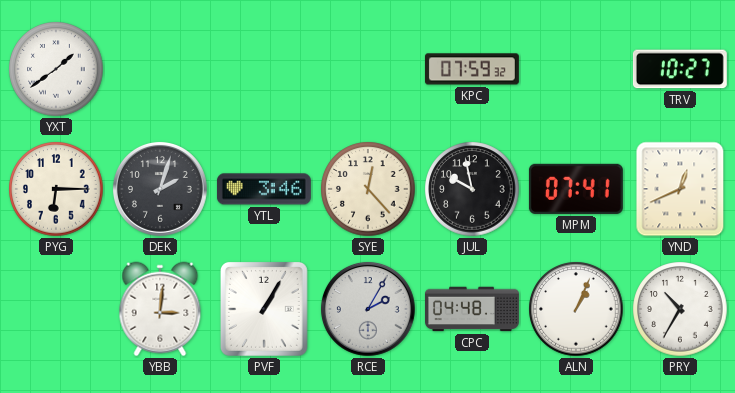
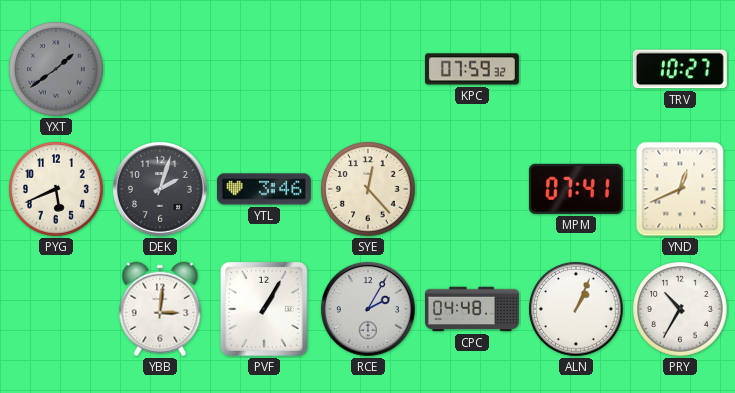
YXT dial: white -> grey (56, 69)
PYG: 6:15 -> 5:41 (56, 189)
JUL: 9:58 -> none (472, 189)
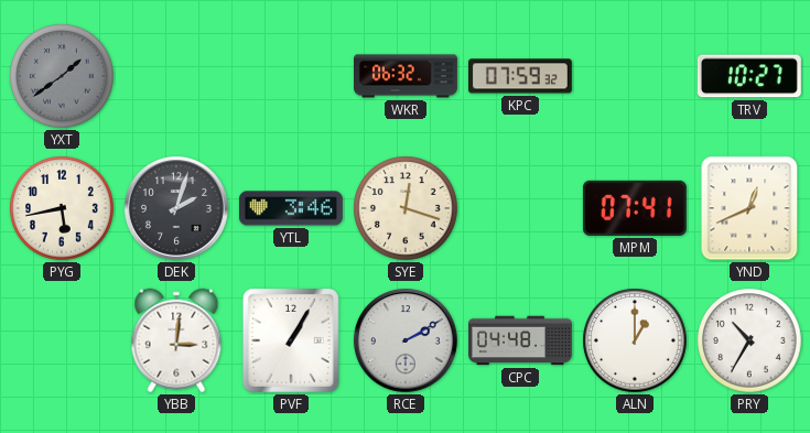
WKR: none -> 06:32 (407, 76)
PYG: 5:41 -> 5:43 (62, 208)
SYE: 12:23 -> 12:18 (406, 208)
RCE: 2:05 -> 2:10 (406, 340)
ALN: 1:04 -> 1:00 (635, 340)
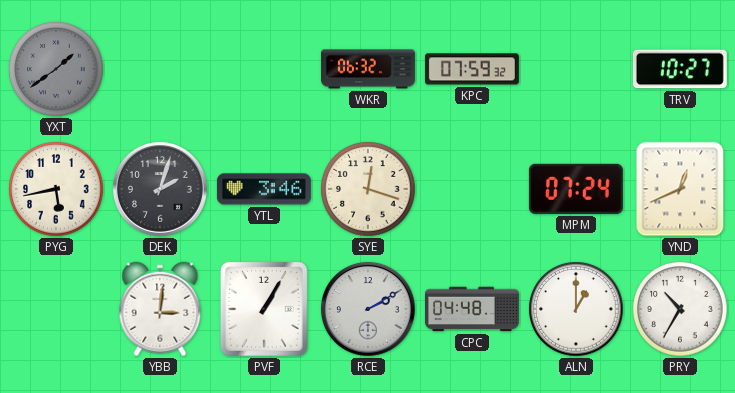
MPM: 07:41 -> 07:24 (576, 189)
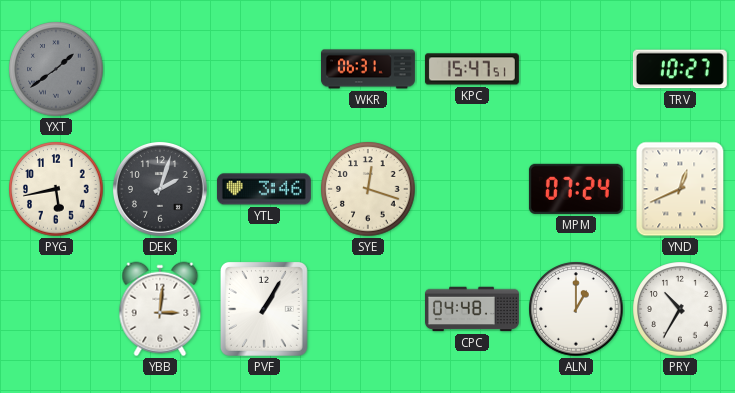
WKR: 06:32 -> 06:31 (369, 69)
KPC: 07:59 -> 15:47 (472, 69)
RCE: 2:10 -> none (368, 309)
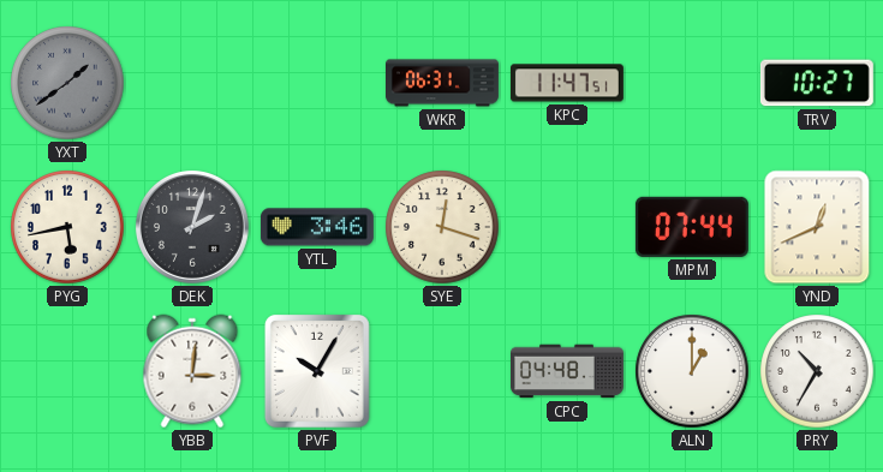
KPC: 15:47 -> 11:47 (567, 83)
MPM: 07:24 -> 07:44 (692, 227)
PVF: 1:05 -> 10:05 (317, 371)
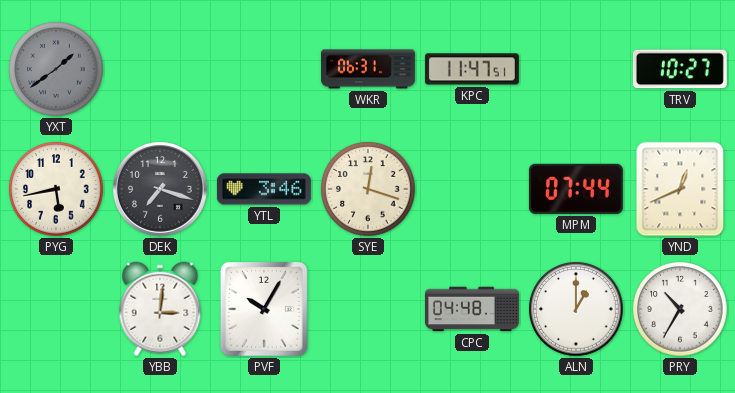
DEK: 2:03 -> 7:18 (160, 189)
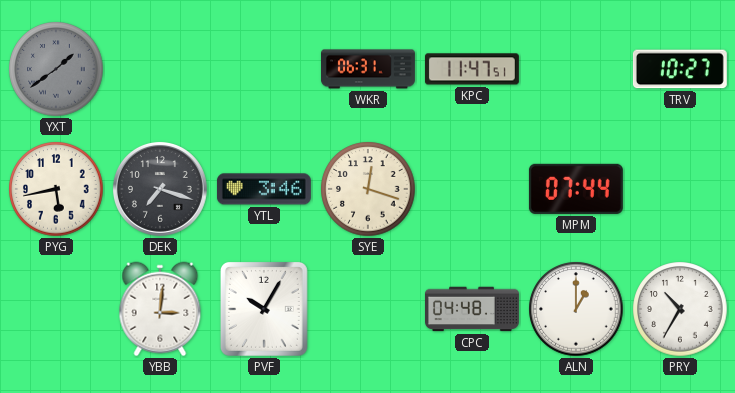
YND: 12:41 -> none (680, 189)
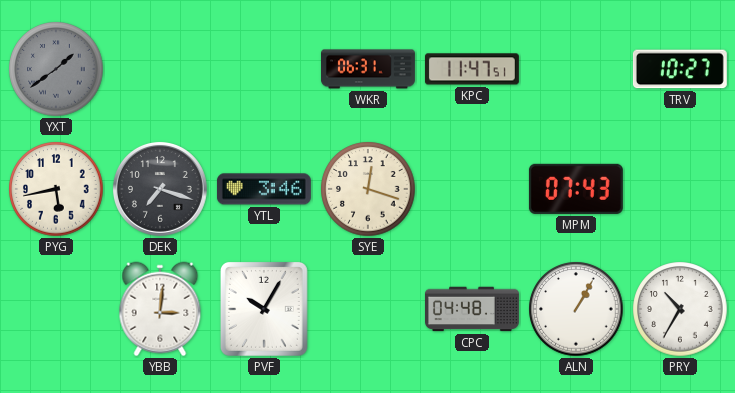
MPM: 07:44 -> 07:43 (576, 189)
ALN: 1:00 -> 1:05 (576, 309)
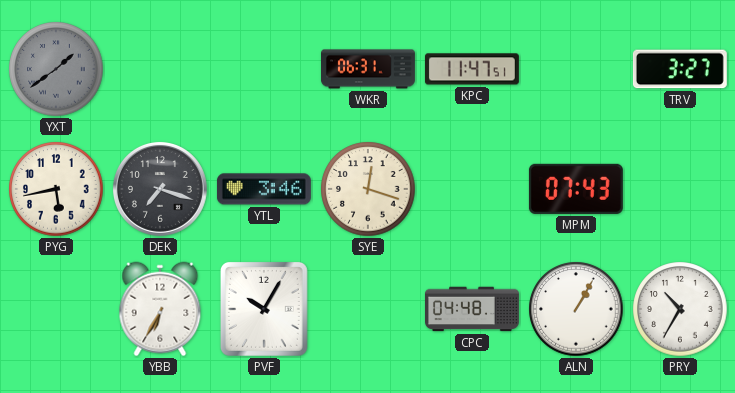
TRV: 10:27 -> 3:27 (680, 69)
YBB: 3:01 -> 6:35 (160, 309)
